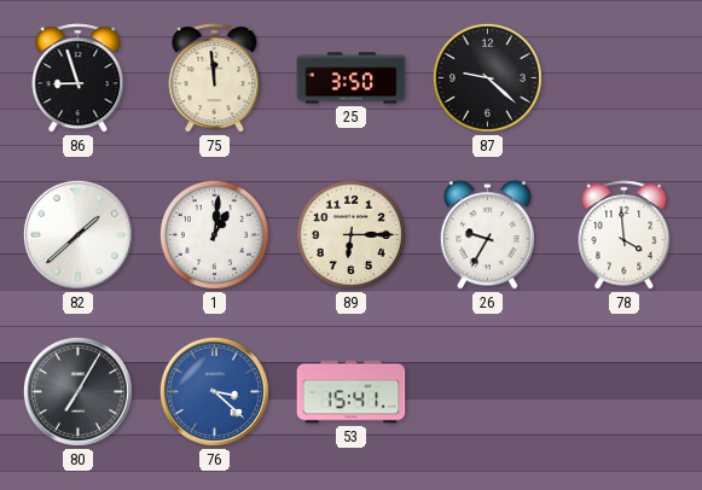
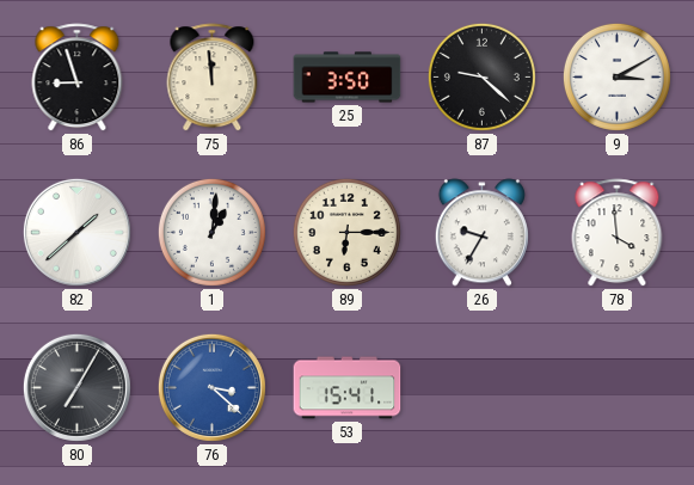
9: none -> 3:10 (616, 76)
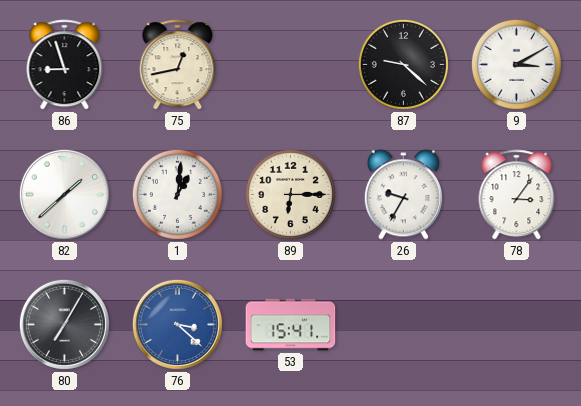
75: 11:59 -> 12:43 (178, 65)
25: 3:50 -> none (348, 78)
78: 3:59 -> 3:06 (517, 195)
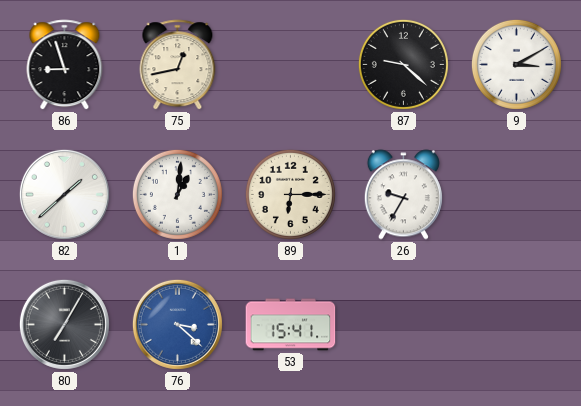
78: 3:06 -> none (517, 195)
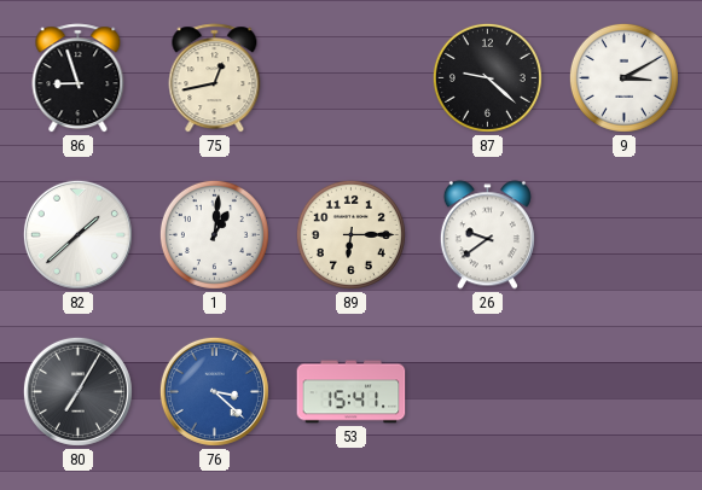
26: 9:35 -> 9:39 (487, 235)
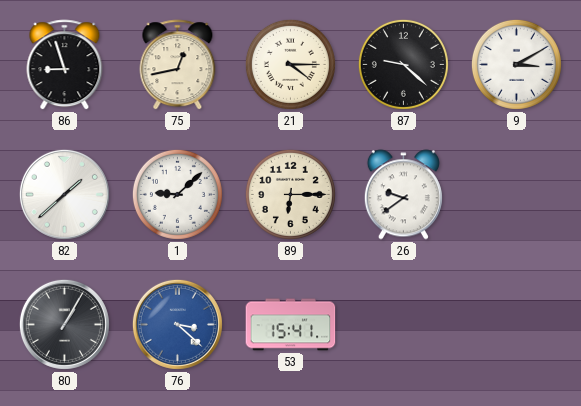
21: none -> 4:15 (290, 64)
1: 1:01 -> 9:08 (177, 194)
80: 7:05 -> 1:05 (64, 324)
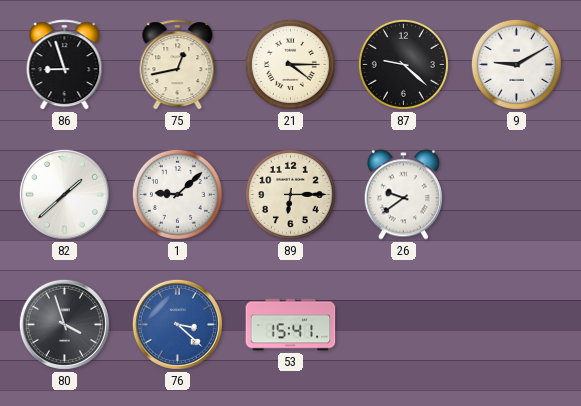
9: 3:10 -> 9:10 (516, 64)
80: 1:05 -> 3:57 (64, 324)
